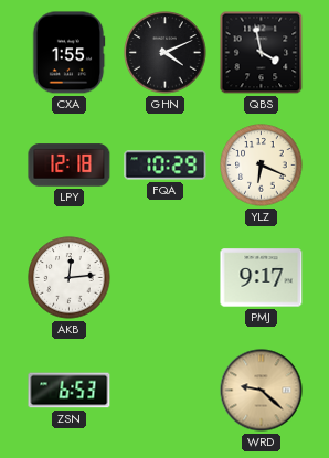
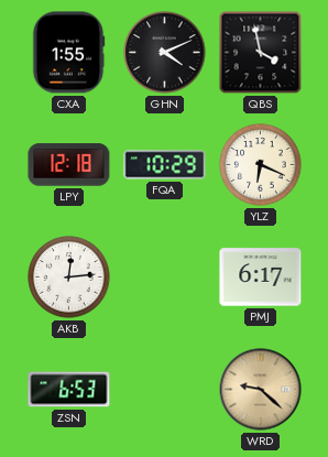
PMJ: 9:17 -> 6:17 (261, 278)
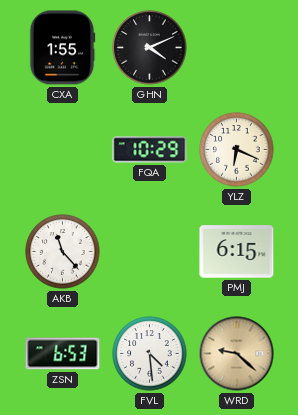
QBS: 3:58 -> none (261, 53)
LPY: 12:18 -> none (69, 165)
AKB: 12:14 -> 11:23 (63, 252)
PMJ: 6:17 -> 6:15 (237, 252)
FVL: none -> 4:29 (150, 354)
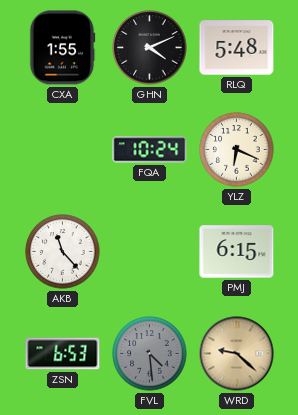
RLQ: none -> 5:48 (237, 48)
FQA: 10:29 -> 10:24 (150, 150)
FVL dial: white -> grey (150, 354)
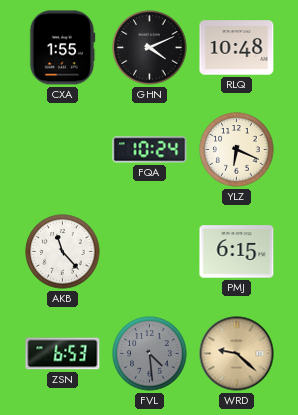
RLQ: 5:48 -> 10:48 (237, 48)
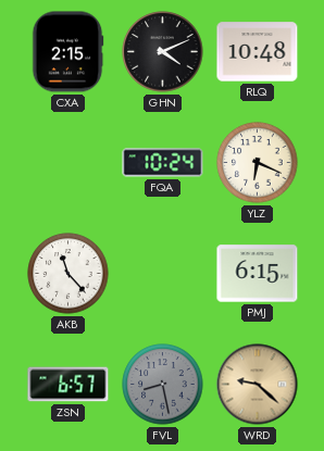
CXA: 1:55 -> 2:15 (67, 52)
ZSN: 6:53 -> 6:57 (68, 385)
FVL: 4:29 -> 8:28 (163, 385)
